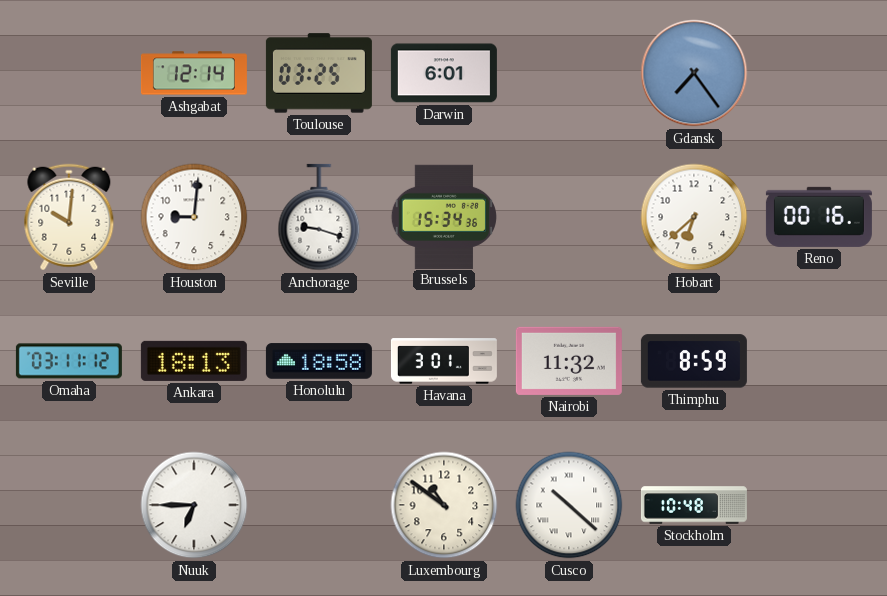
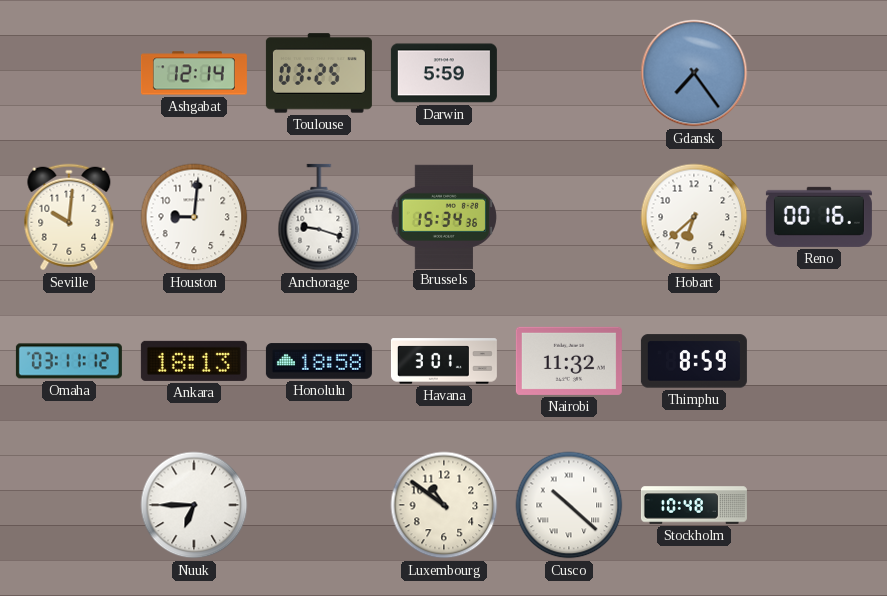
Darwin: 6:01 -> 5:59 (444, 73)
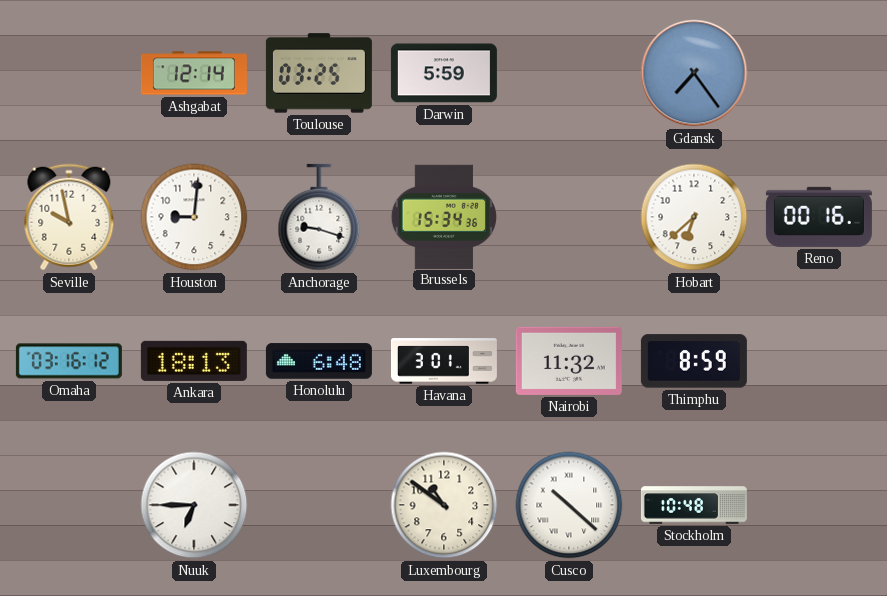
Seville: 10:01 -> 9:58 (69, 217)
Omaha: 03:11 -> 03:16 (69, 361)
Honolulu: 18:58 -> 6:48 (319, 361)
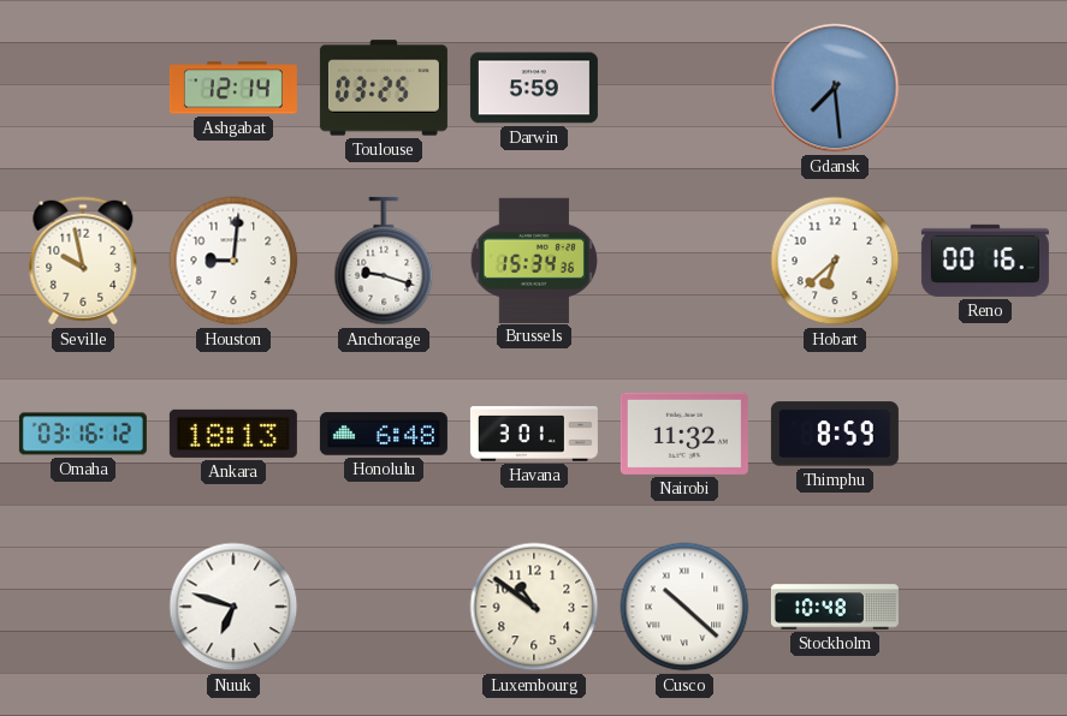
Gdansk: 7:24 -> 7:29 (835, 88)
Nuuk: 6:45 -> 6:48 (233, 607)
